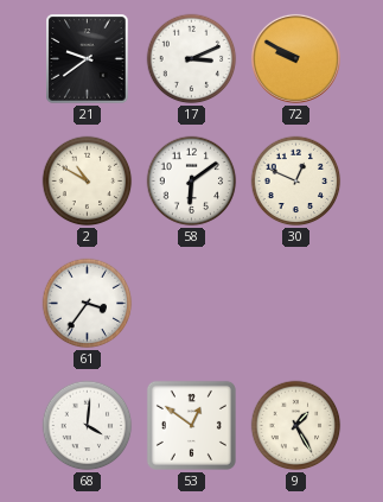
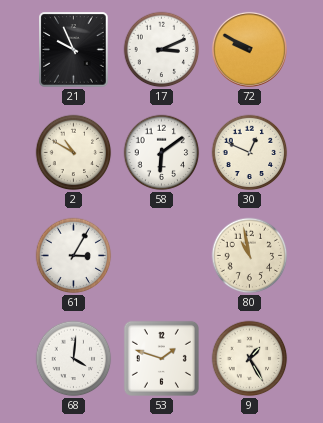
21: 9:39 -> 9:56 (74, 50)
61: 3:36 -> 3:05 (74, 256)
80: none -> 10:58 (250, 256)
53: 12:51 -> 1:48 (161, 358)
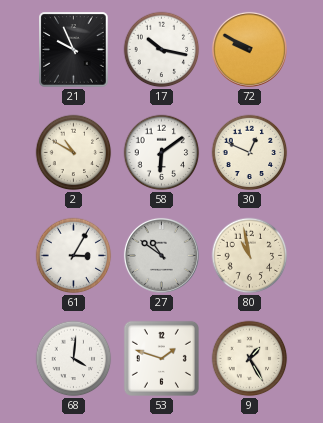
17: 3:11 -> 10:17 (162, 50)
27: none -> 10:51 (161, 255)
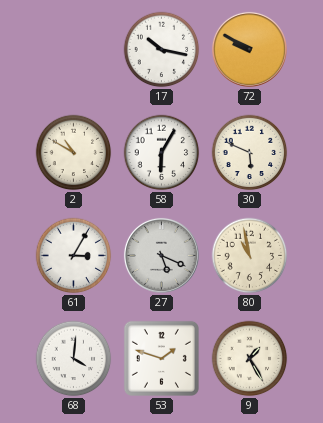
21: 9:56 -> none (74, 50)
58: 6:09 -> 6:05 (162, 153)
30: 12:49 -> 5:49 (250, 153)
27: 10:51 -> 5:19 (161, 255)
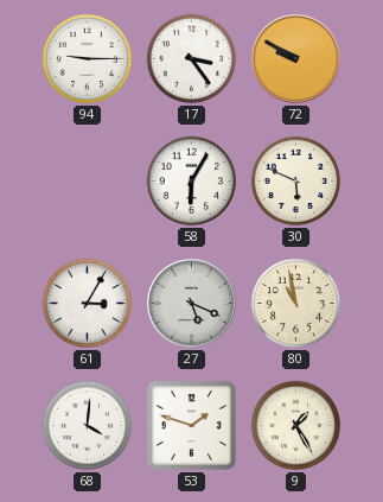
94: none -> 9:15 (88, 59)
17: 10:17 -> 3:24 (192, 59)
2: 10:50 -> none (74, 153)
